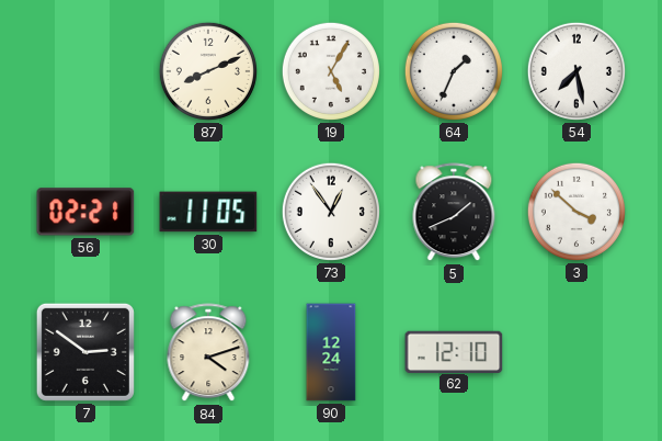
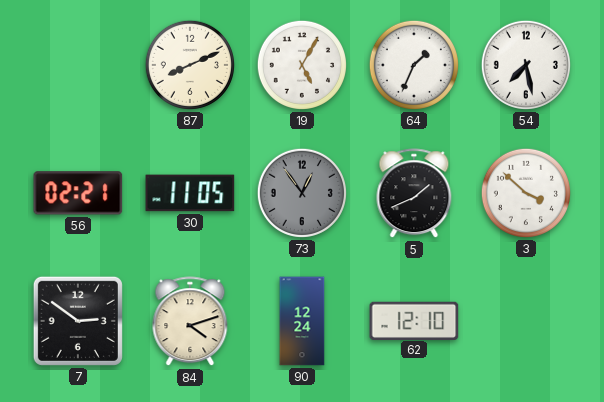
73 dial: white -> grey (302, 193)
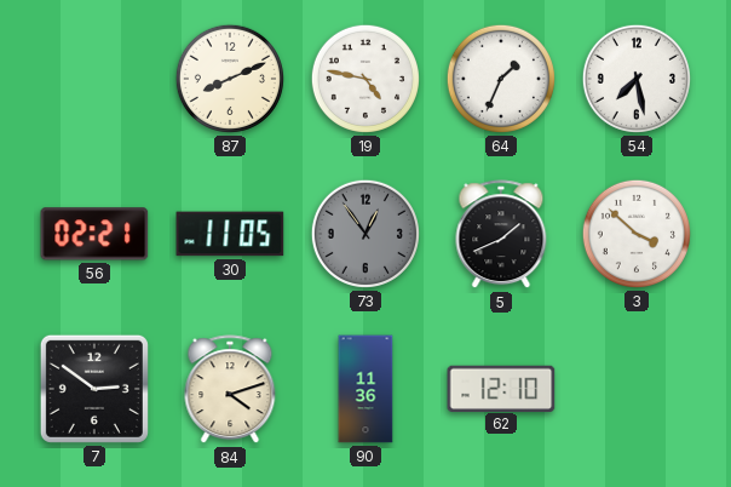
19: 5:05 -> 4:47 (365, 79)
90: 12:24 -> 11:36 (365, 389)
